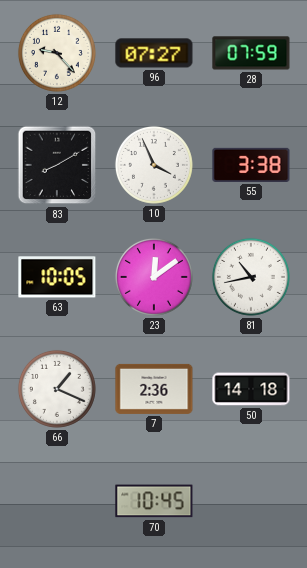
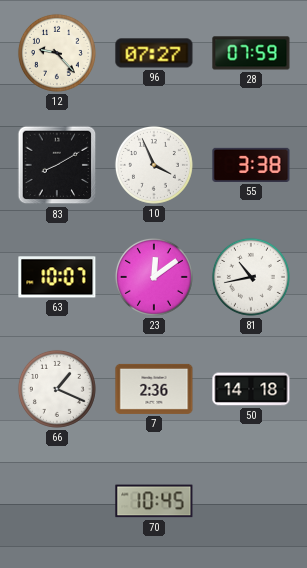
63: 10:05 -> 10:07 (57, 277)
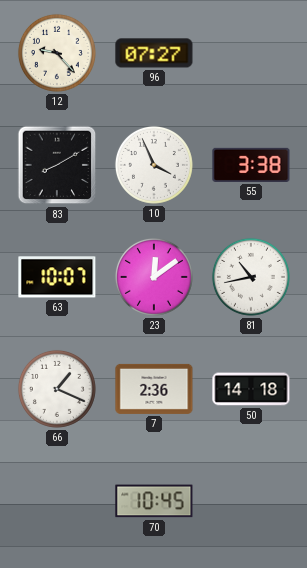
28: 07:59 -> none (251, 53)
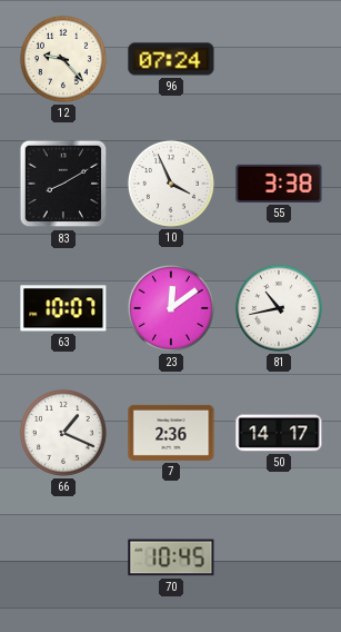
96: 07:27 -> 07:24 (171, 59)
50: 14:18 -> 14:17 (279, 433)
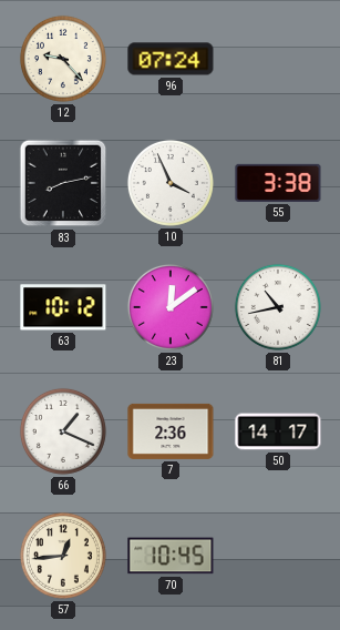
83: 8:10 -> 8:13 (63, 183)
63: 10:07 -> 10:12 (63, 307)
57: none -> 12:44 (63, 556)
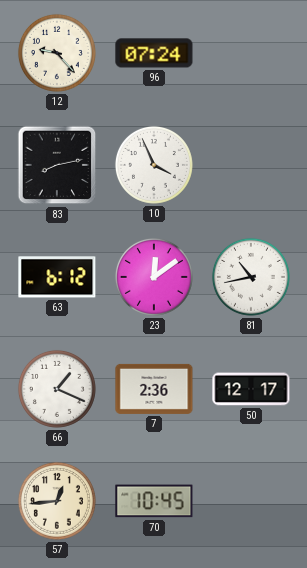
55: 3:38 -> none (278, 183)
63: 10:12 -> 6:12 (57, 277)
50: 14:17 -> 12:17 (251, 389)
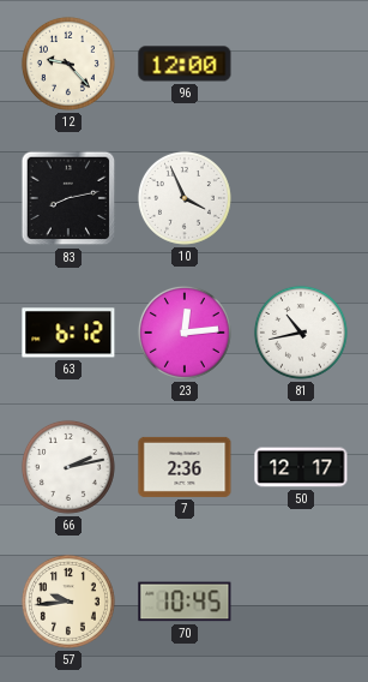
96: 07:24 -> 12:00 (185, 64)
23: 12:09 -> 12:14 (185, 333)
66: 1:19 -> 2:13 (68, 467)
57: 12:44 -> 9:44 (68, 602)
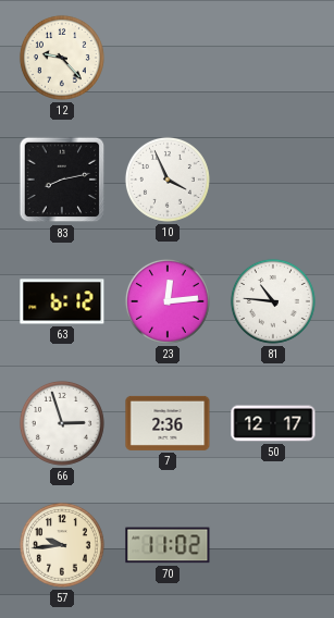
96: 12:00 -> none (185, 64)
81: 10:43 -> 10:46 (273, 301)
66: 2:13 -> 2:57 (62, 423)
70: 10:45 -> 11:02 (168, 545)
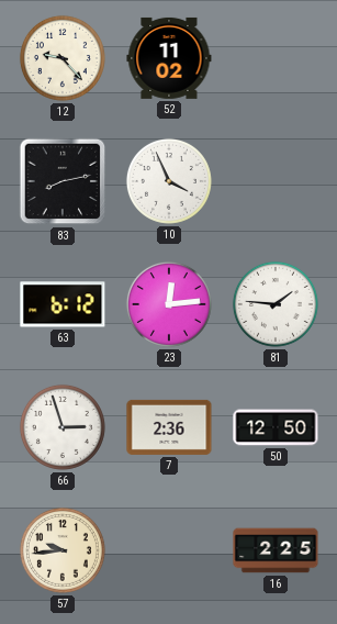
52: none -> 11:02 (169, 58)
81: 10:46 -> 1:46 (276, 304)
50: 12:17 -> 12:50 (276, 427)
70: 11:02 -> none (168, 545)
16: none -> 2:25 (276, 550)
